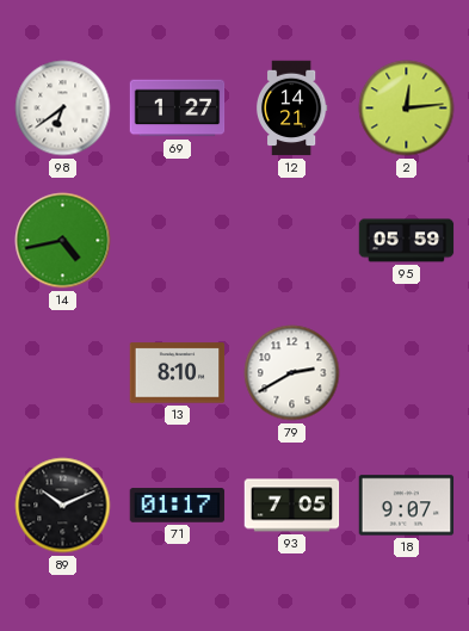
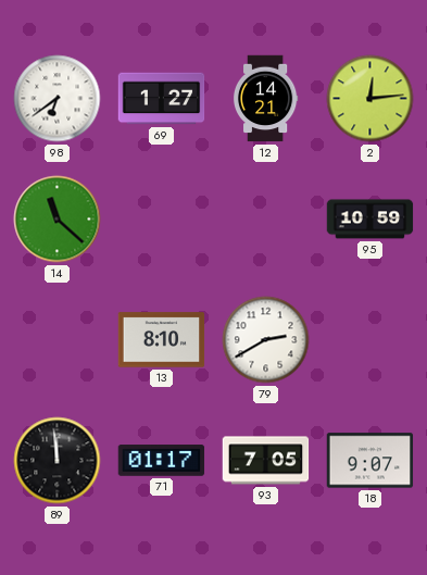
14: 4:43 -> 11:22 (58, 220)
95: 05:59 -> 10:59 (371, 220)
89: 10:11 -> 11:59 (58, 461)
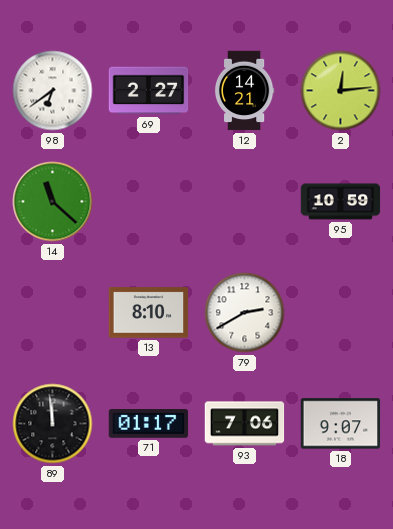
69: 1:27 -> 2:27 (149, 91)
93: 7:05 -> 7:06 (245, 424)
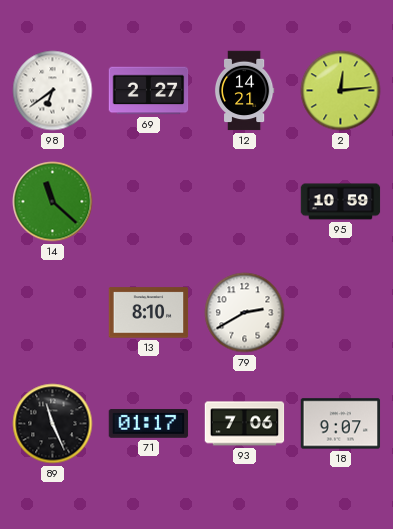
89: 11:59 -> 11:26 (53, 424)
